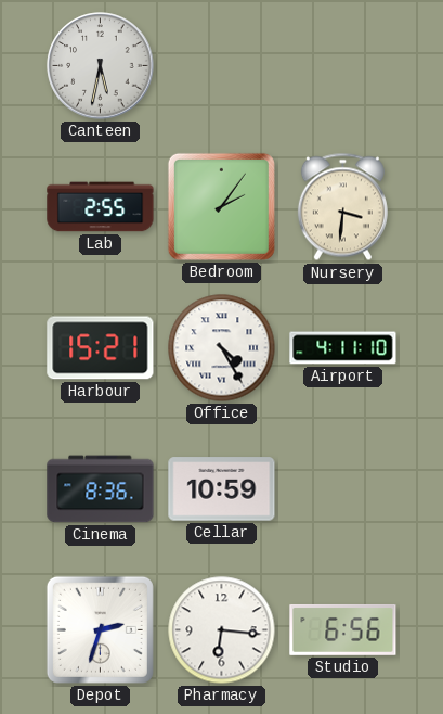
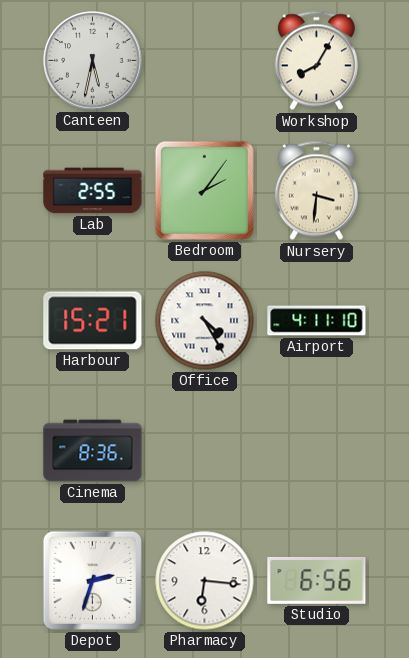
Workshop: none -> 8:05 (316, 61)
Cellar: 10:59 -> none (222, 489)
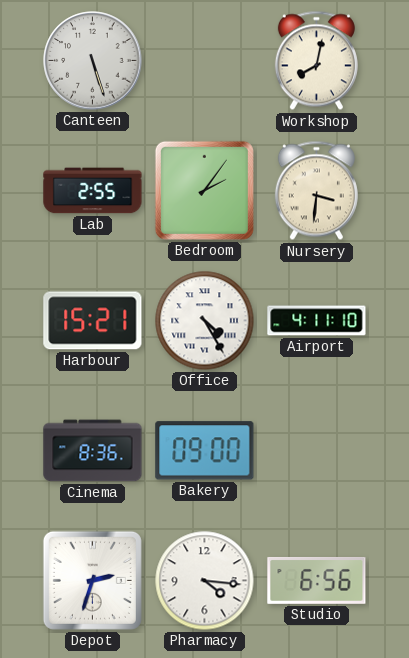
Canteen: 5:32 -> 5:27 (93, 61)
Workshop: 8:05 -> 8:02 (316, 61)
Bakery: none -> 09:00 (205, 451)
Pharmacy: 6:16 -> 4:16 (205, 581)
